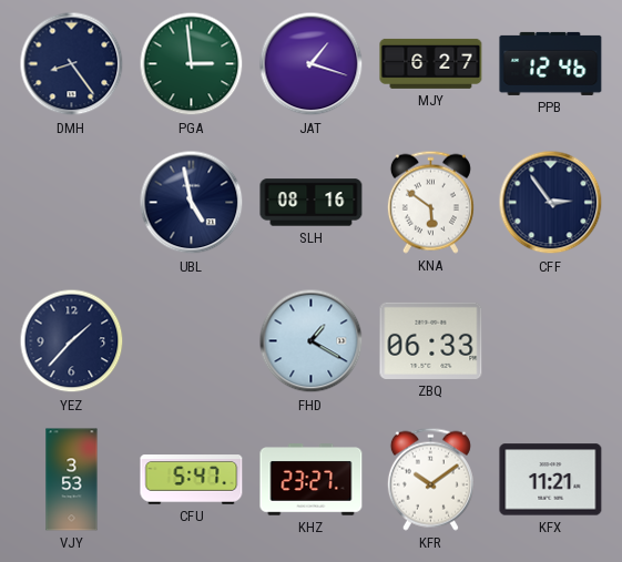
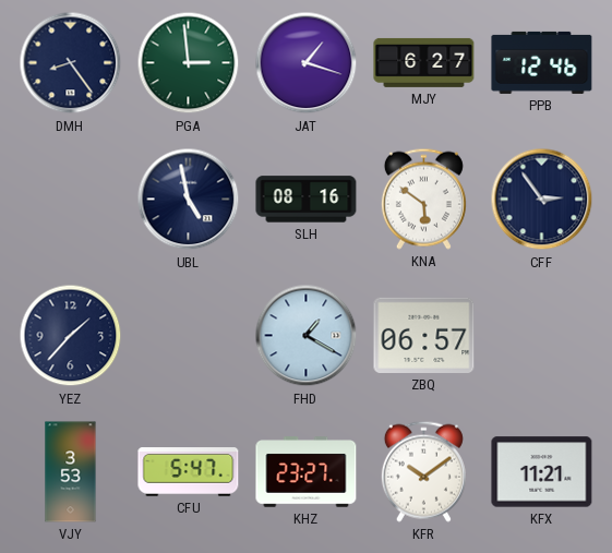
ZBQ: 06:33 -> 06:57 (424, 335)
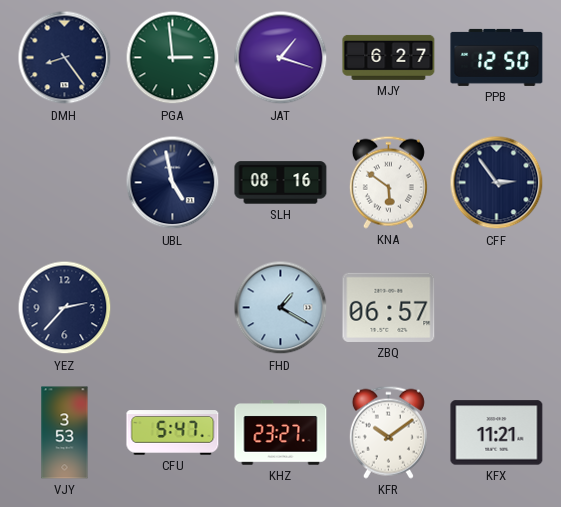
PPB: 12:46 -> 12:50 (497, 57)
YEZ: 1:37 -> 2:37 (65, 308)
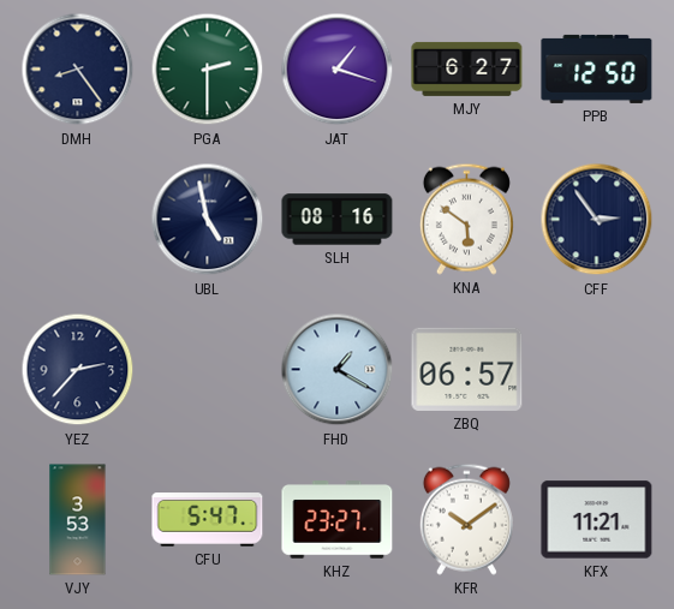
PGA: 2:59 -> 2:30 (208, 70)
